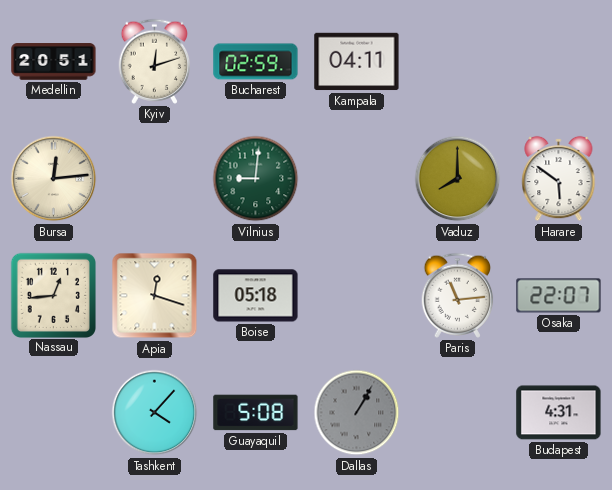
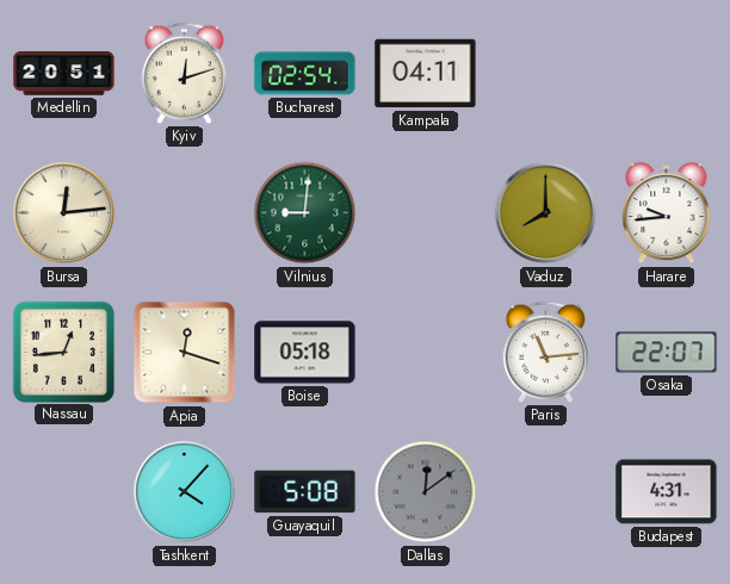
Bucharest: 02:59 -> 02:54 (305, 74)
Harare: 5:51 -> 9:44 (667, 213)
Dallas: 1:05 -> 12:09 (426, 492)
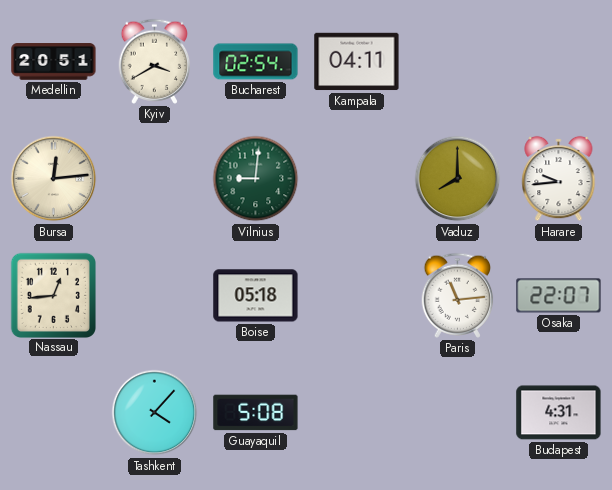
Kyiv: 12:12 -> 3:40 (155, 61)
Apia: 12:18 -> none (185, 353)
Dallas: 12:09 -> none (426, 492)
